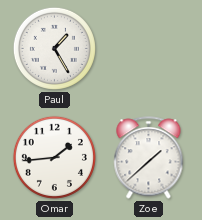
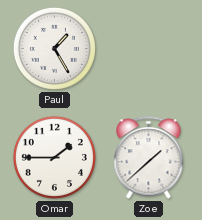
Omar: 1:44 -> 1:45 (54, 157)
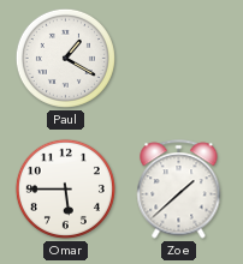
Paul: 1:25 -> 1:20 (65, 58)
Omar: 1:45 -> 5:45 (65, 188)
